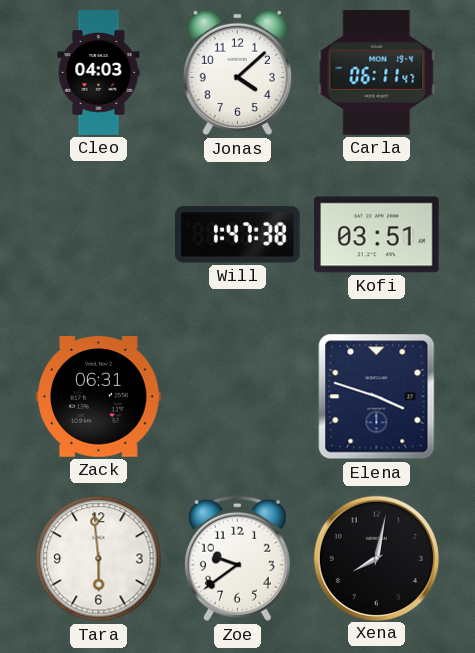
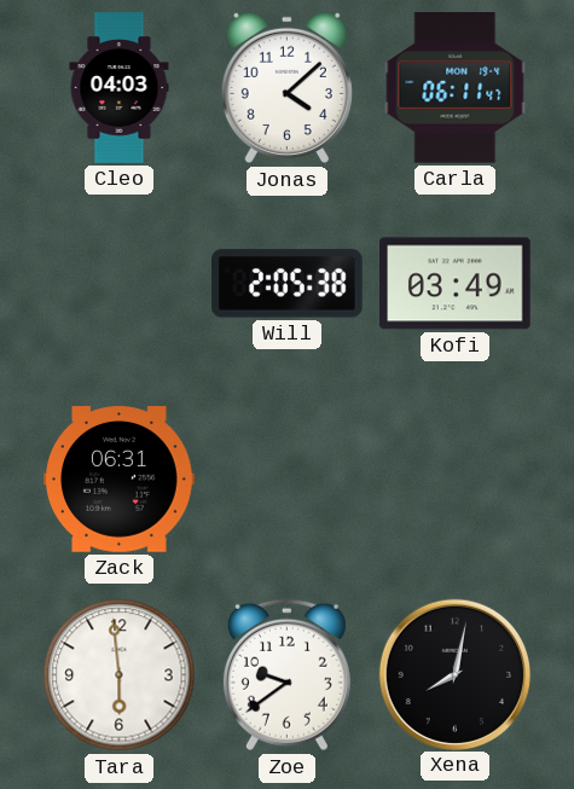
Will: 1:47 -> 2:05 (288, 284)
Kofi: 03:51 -> 03:49 (456, 284)
Elena: 3:48 -> none (377, 397)
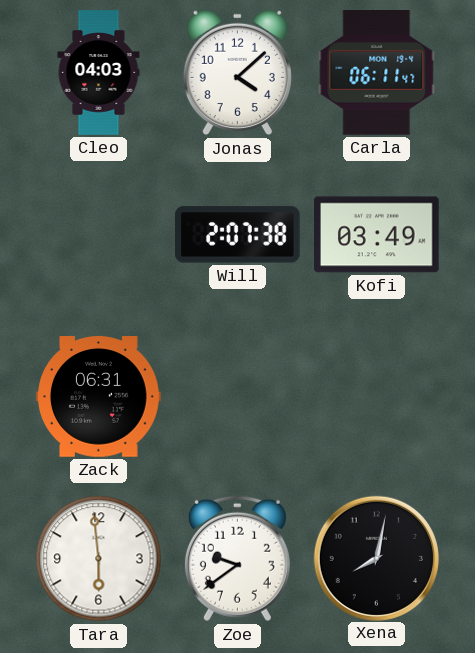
Will: 2:05 -> 2:07 (238, 235)
